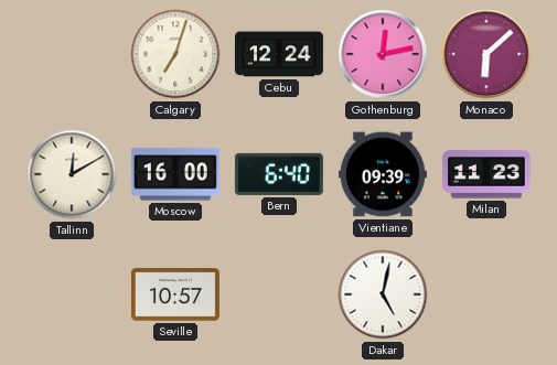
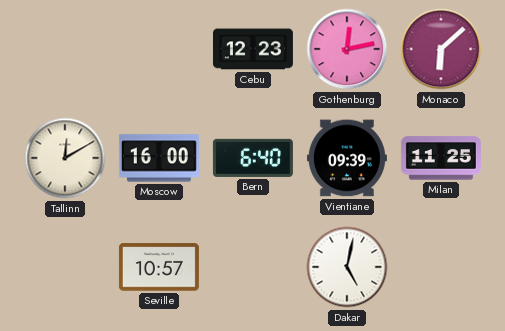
Calgary: 7:03 -> none (175, 54)
Cebu: 12:24 -> 12:23 (253, 49)
Milan: 11:23 -> 11:25 (441, 158)
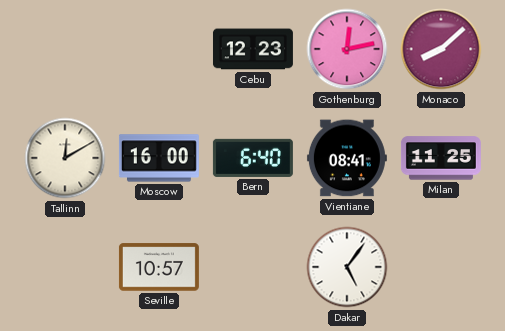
Monaco: 6:08 -> 8:08 (441, 49)
Vientiane: 09:39 -> 08:41 (347, 158)
Dakar: 5:02 -> 5:06 (347, 267)
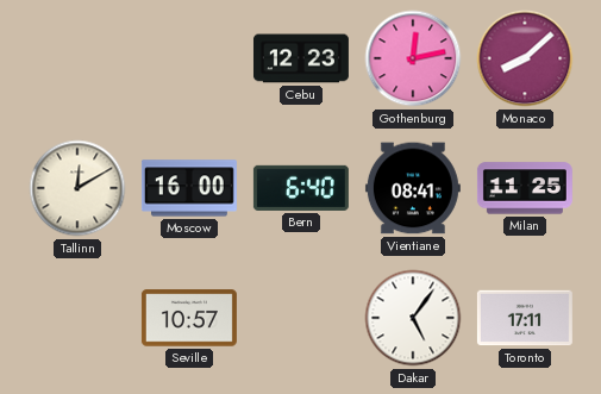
Toronto: none -> 17:11 (525, 318)
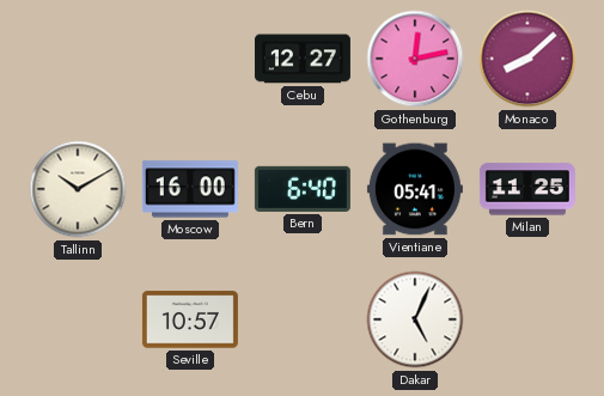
Cebu: 12:23 -> 12:27 (303, 59)
Tallinn: 12:10 -> 10:10 (78, 189)
Vientiane: 08:41 -> 05:41 (415, 189)
Dakar: 5:06 -> 5:04 (415, 319)
Toronto: 17:11 -> none (525, 318)
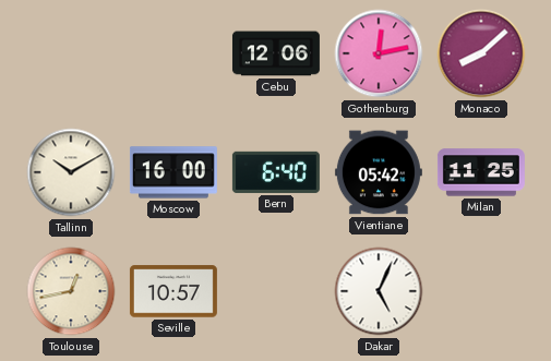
Cebu: 12:27 -> 12:06 (276, 53)
Vientiane: 05:41 -> 05:42 (379, 172)
Toulouse: none -> 12:43 (71, 291)
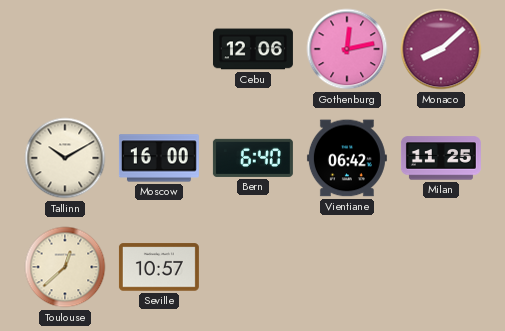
Vientiane: 05:42 -> 06:42 (347, 158)
Toulouse: 12:43 -> 12:38 (65, 267)
Dakar: 5:04 -> none (379, 291)
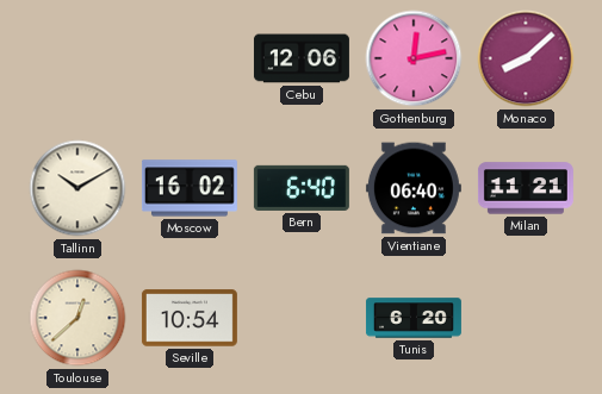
Moscow: 16:00 -> 16:02 (190, 188)
Vientiane: 06:42 -> 06:40 (414, 188)
Milan: 11:25 -> 11:21 (526, 188)
Seville: 10:57 -> 10:54 (190, 318)
Tunis: none -> 6:20 (414, 318)
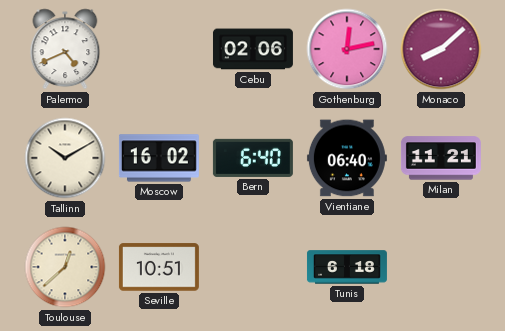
Palermo: none -> 4:41 (65, 49)
Cebu: 12:06 -> 02:06 (253, 49)
Seville: 10:54 -> 10:51 (159, 267)
Tunis: 6:20 -> 6:18 (347, 267)
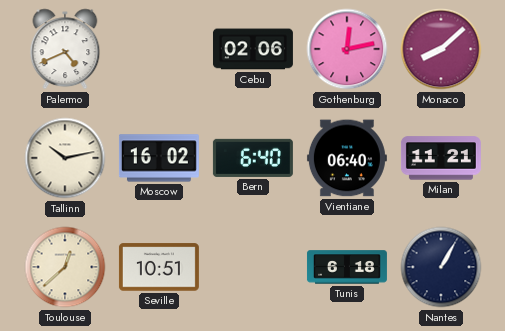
Tallinn: 10:10 -> 10:13 (65, 158)
Nantes: none -> 1:05 (441, 267)
